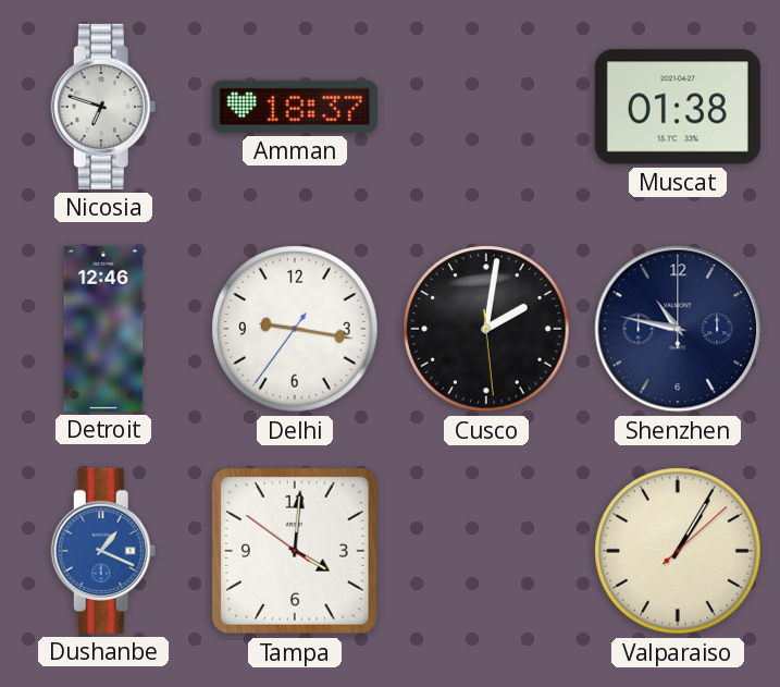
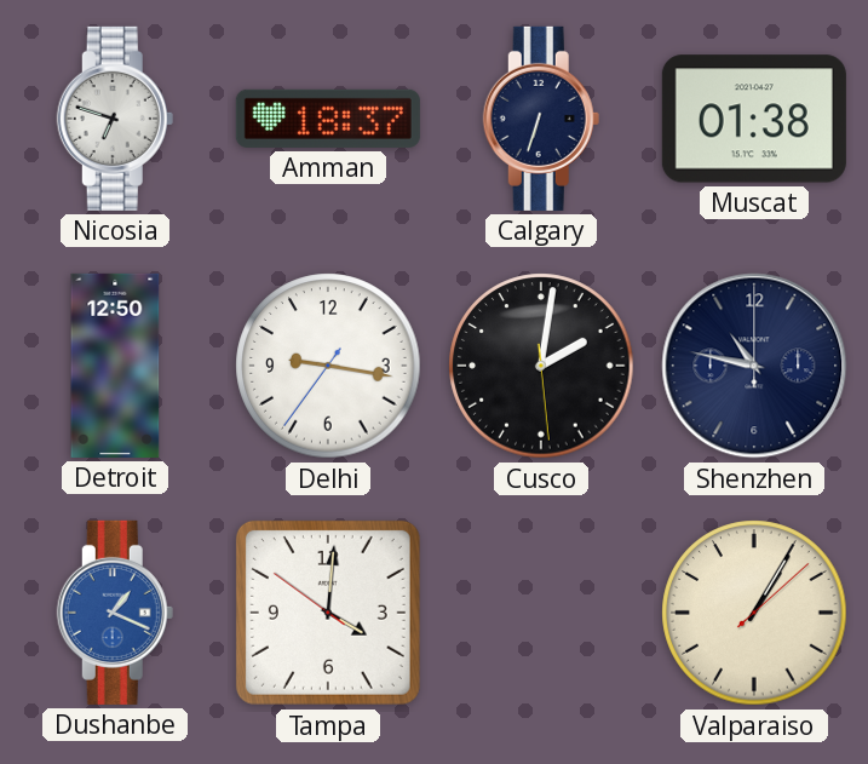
Calgary: none -> 6:33 (541, 119)
Detroit: 12:46 -> 12:50 (115, 366)
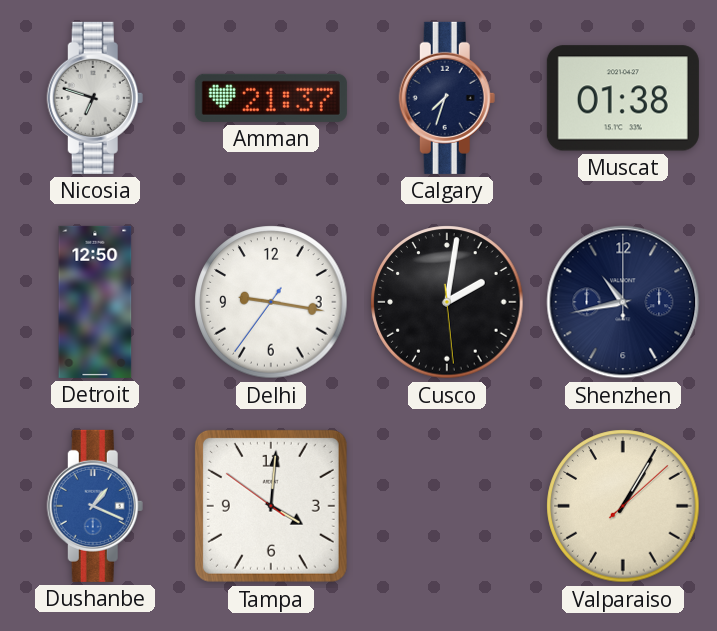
Amman: 18:37 -> 21:37 (271, 98)
Calgary: 6:33 -> 7:33 (447, 98)
Shenzhen: 10:47 -> 10:43 (623, 302)
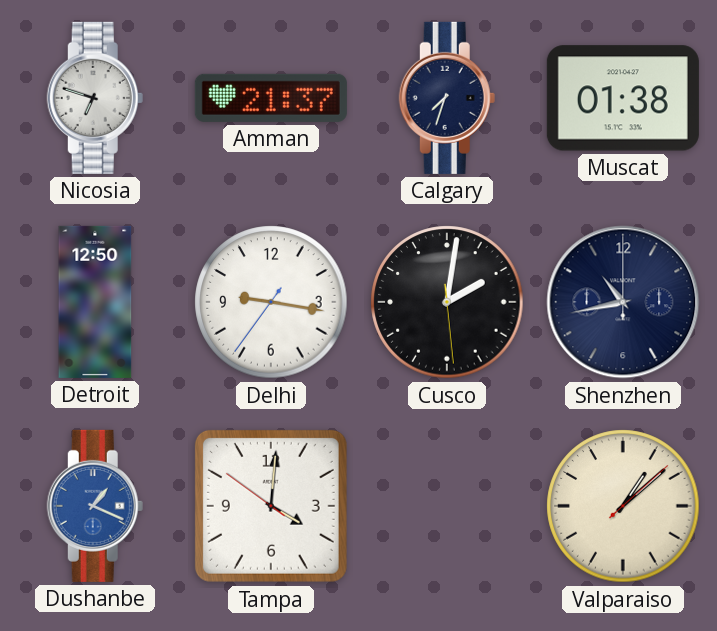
Valparaiso: 1:05 -> 1:08 (623, 506)
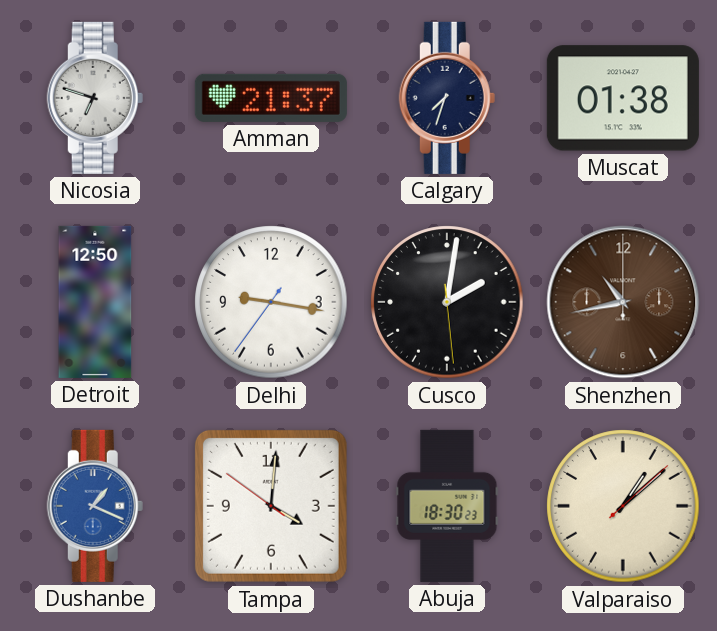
Shenzhen dial: navy -> brown (623, 302)
Abuja: none -> 18:30 (447, 506)
